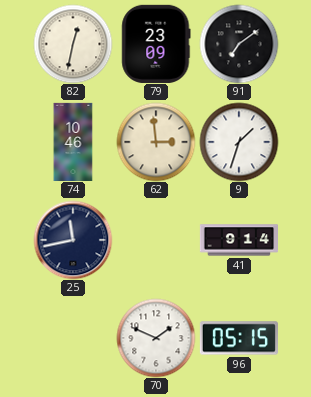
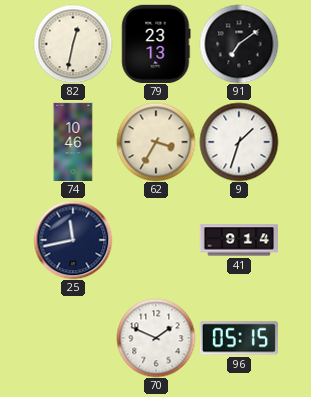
79: 23:09 -> 23:13 (156, 44)
62: 2:59 -> 3:35 (156, 142)
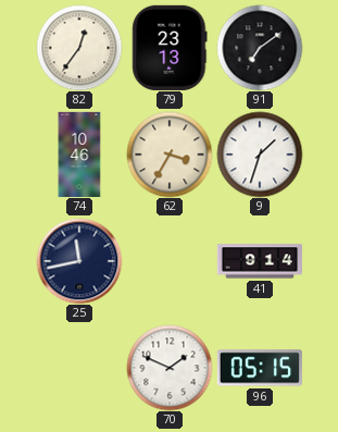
82: 12:32 -> 12:36 (79, 48)
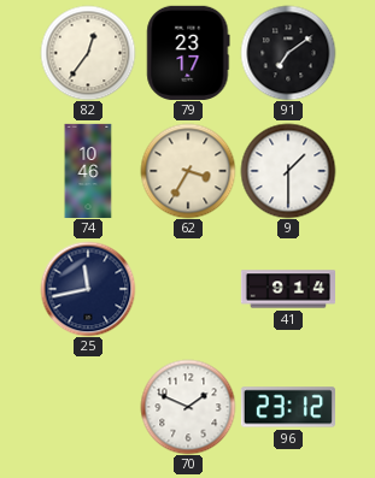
79: 23:13 -> 23:17 (188, 53)
9: 1:33 -> 1:30 (288, 171)
96: 05:15 -> 23:12 (288, 407)
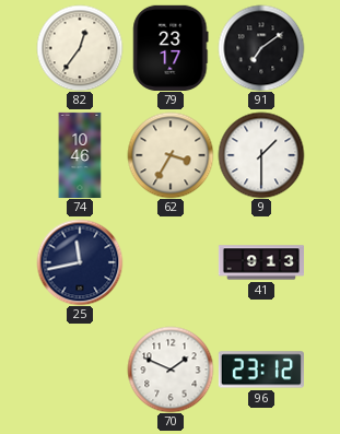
41: 9:14 -> 9:13 (260, 262)
